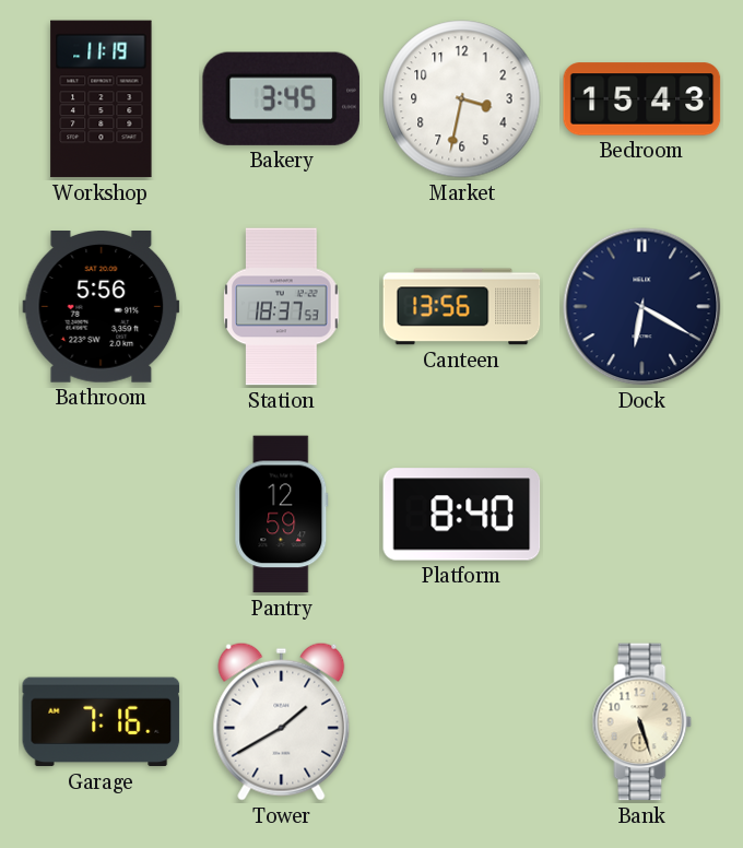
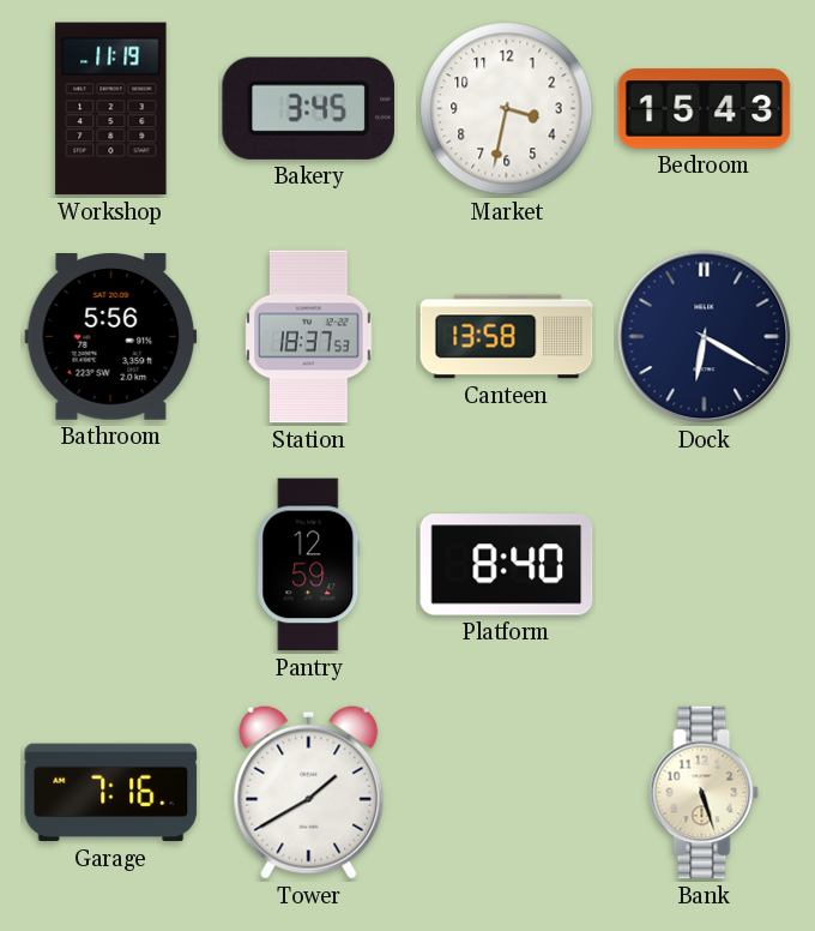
Canteen: 13:56 -> 13:58 (507, 337)
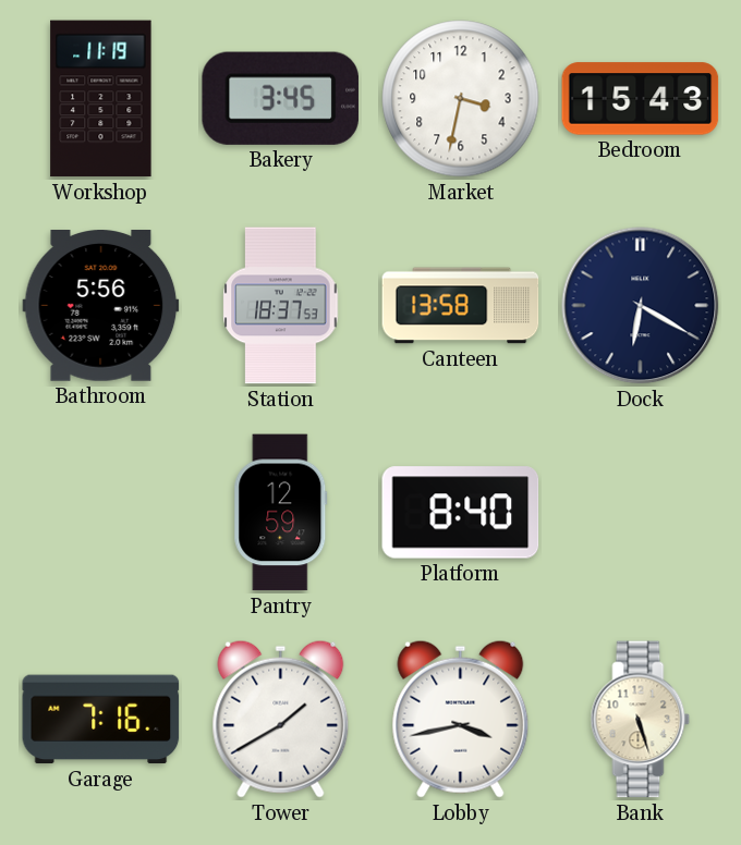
Lobby: none -> 3:43 (461, 719)
